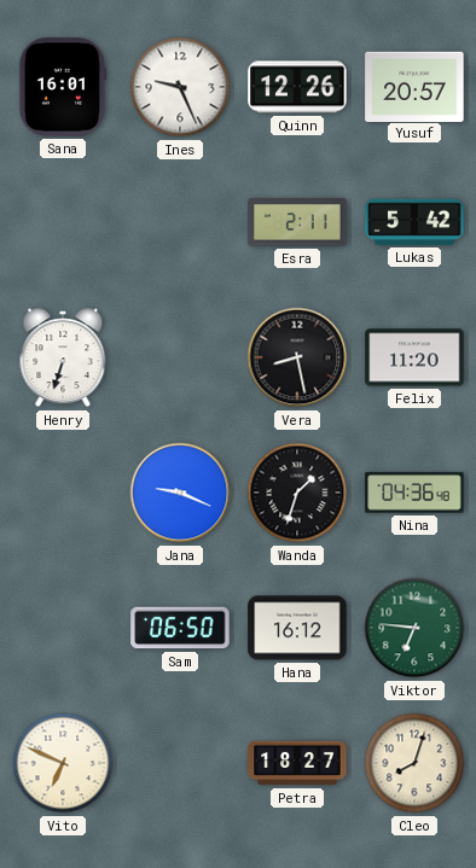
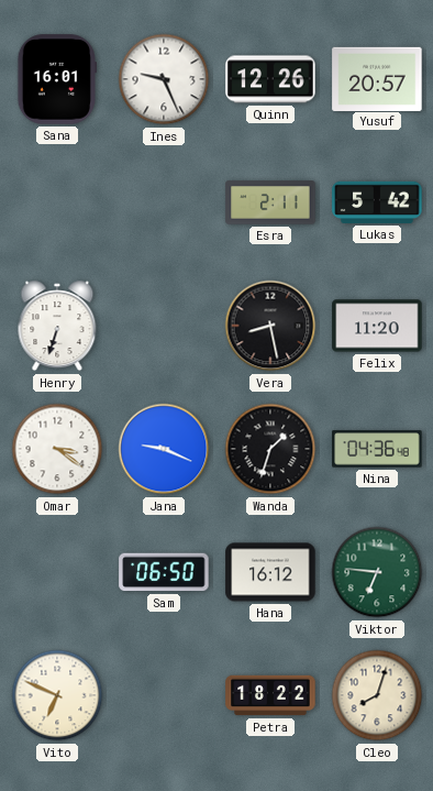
Omar: none -> 3:21 (57, 449)
Petra: 18:27 -> 18:22 (270, 695)
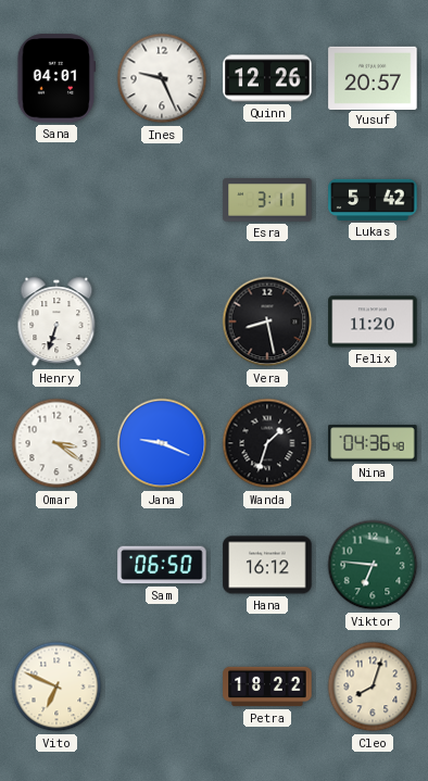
Sana: 16:01 -> 04:01 (56, 78)
Esra: 2:11 -> 3:11 (267, 200)
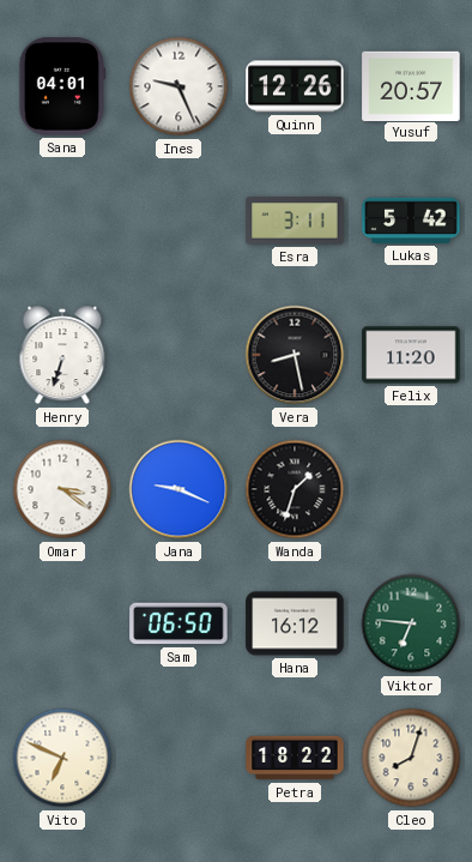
Nina: 04:36 -> none (373, 443)
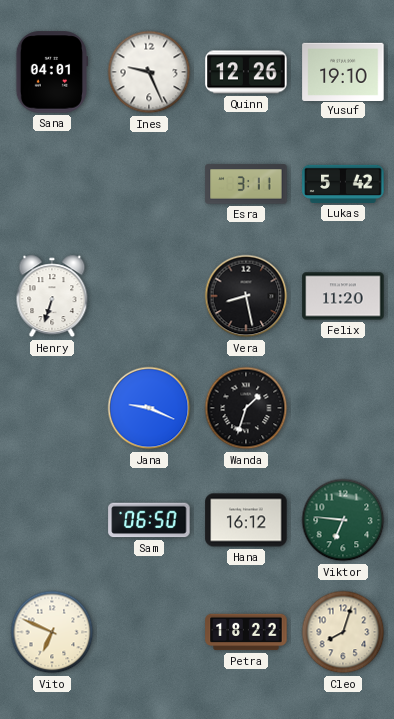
Yusuf: 20:57 -> 19:10 (343, 71)
Omar: 3:21 -> none (62, 489)
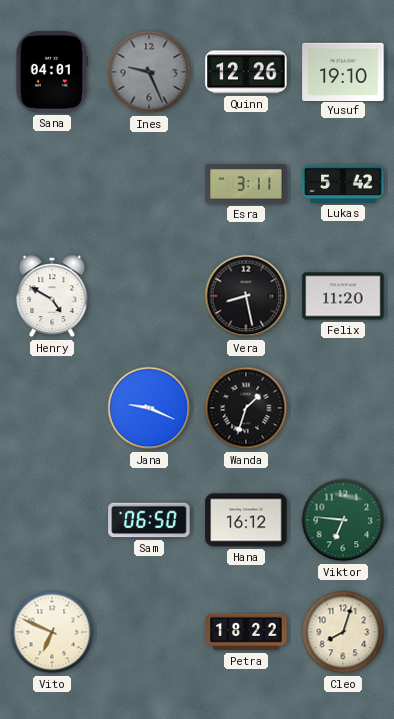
Ines dial: white -> grey (149, 72)
Henry: 6:33 -> 4:50 (52, 296)
